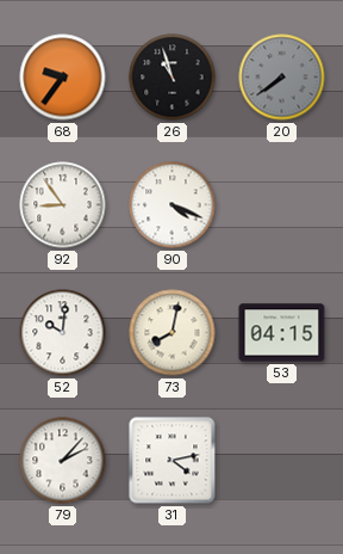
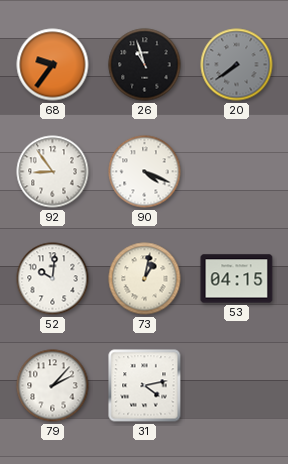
73: 8:02 -> 1:02 (145, 279)
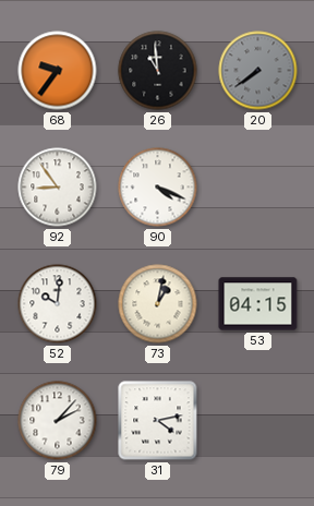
26: 10:57 -> 10:59 (158, 71)
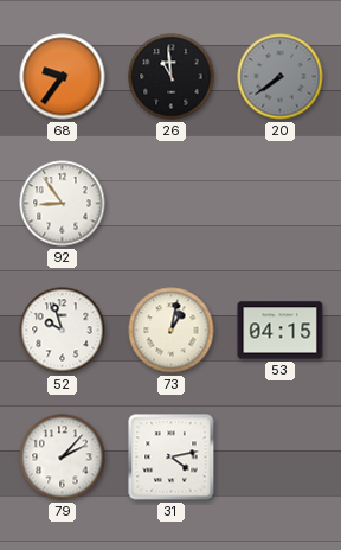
90: 4:19 -> none (158, 188)
52: 10:01 -> 9:57 (63, 331)
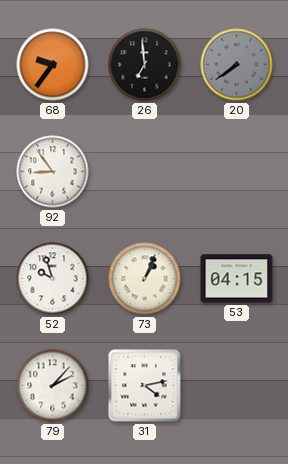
26: 10:59 -> 6:59 (145, 65)
73: 1:02 -> 1:04 (145, 279)
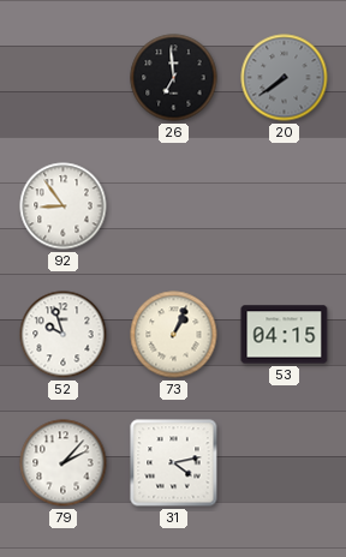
68: 9:36 -> none (53, 65)
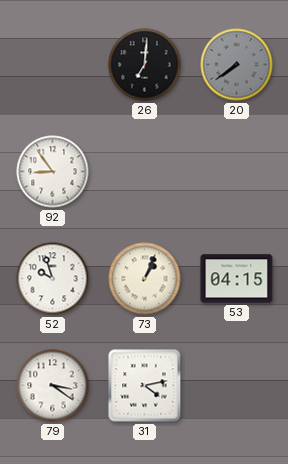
26: 6:59 -> 7:01 (145, 65)
79: 2:07 -> 3:21 (53, 386)
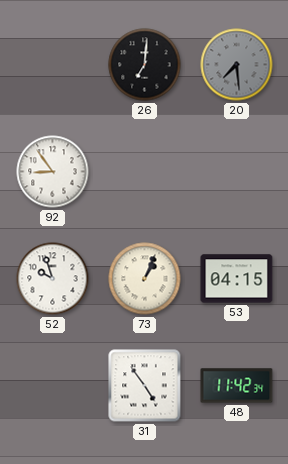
20: 7:39 -> 7:29 (237, 65)
79: 3:21 -> none (53, 386)
31: 4:13 -> 4:54 (145, 386)
48: none -> 11:42 (237, 386)
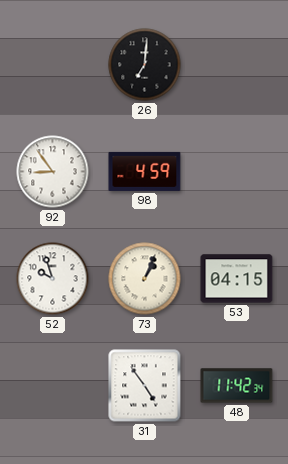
20: 7:29 -> none (237, 65)
98: none -> 4:59 (145, 171)
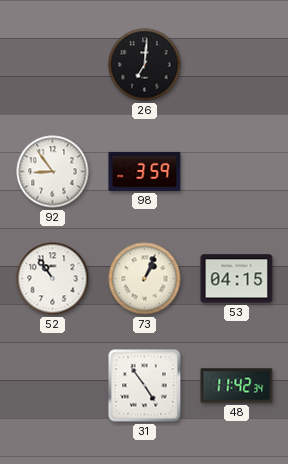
98: 4:59 -> 3:59 (145, 171)
52: 9:57 -> 10:54 (53, 279)
